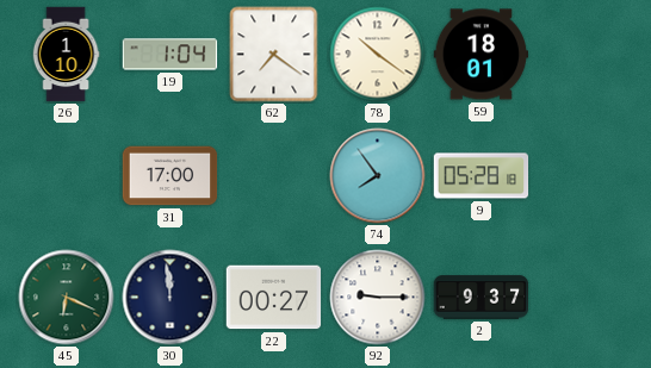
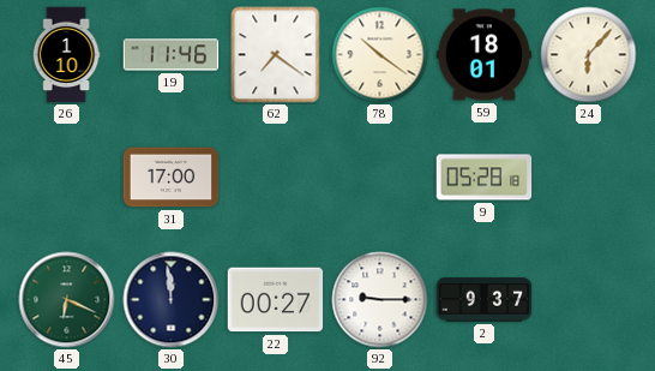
19: 1:04 -> 11:46 (172, 55)
24: none -> 6:07 (589, 55)
74: 7:54 -> none (378, 176)
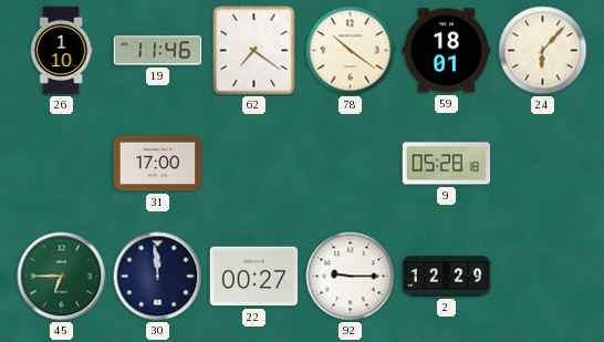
45: 6:19 -> 6:45 (62, 277)
2: 9:37 -> 12:29 (447, 277)
